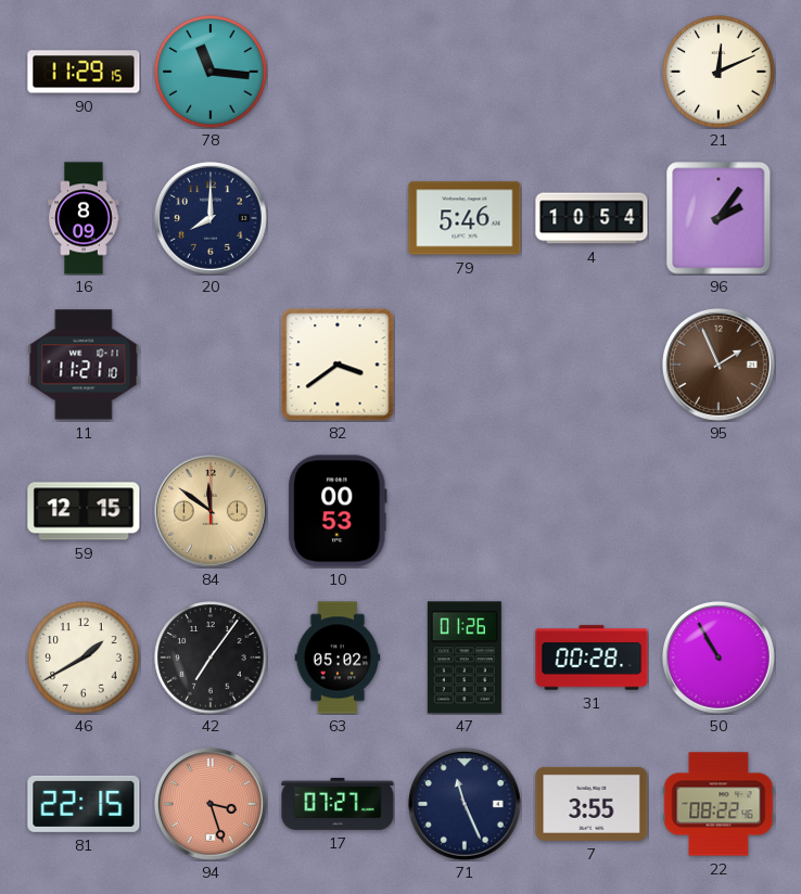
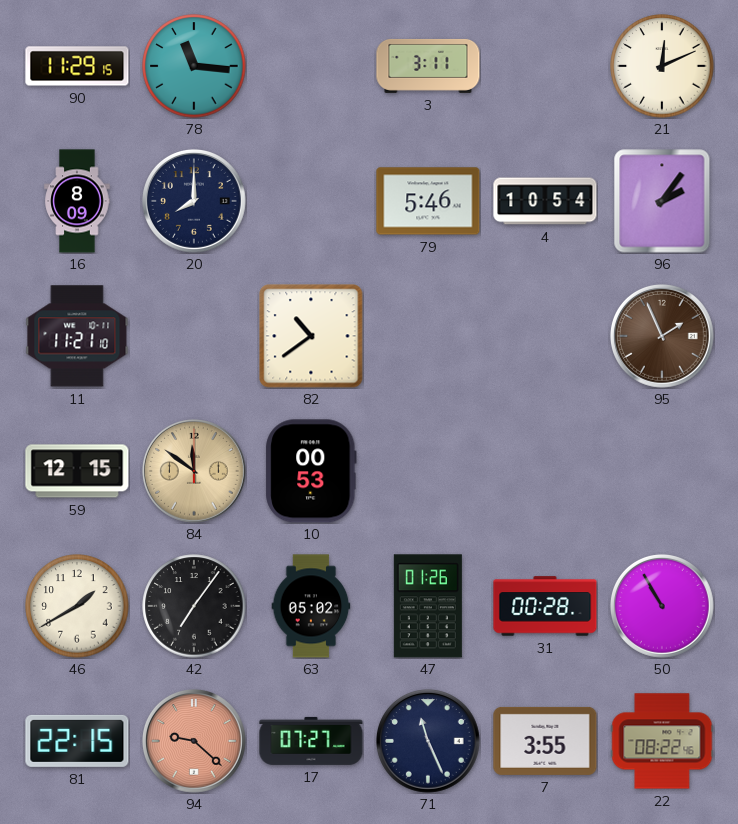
3: none -> 3:11 (428, 66)
82: 3:39 -> 10:39 (311, 336)
94: 3:27 -> 9:22 (194, 741)
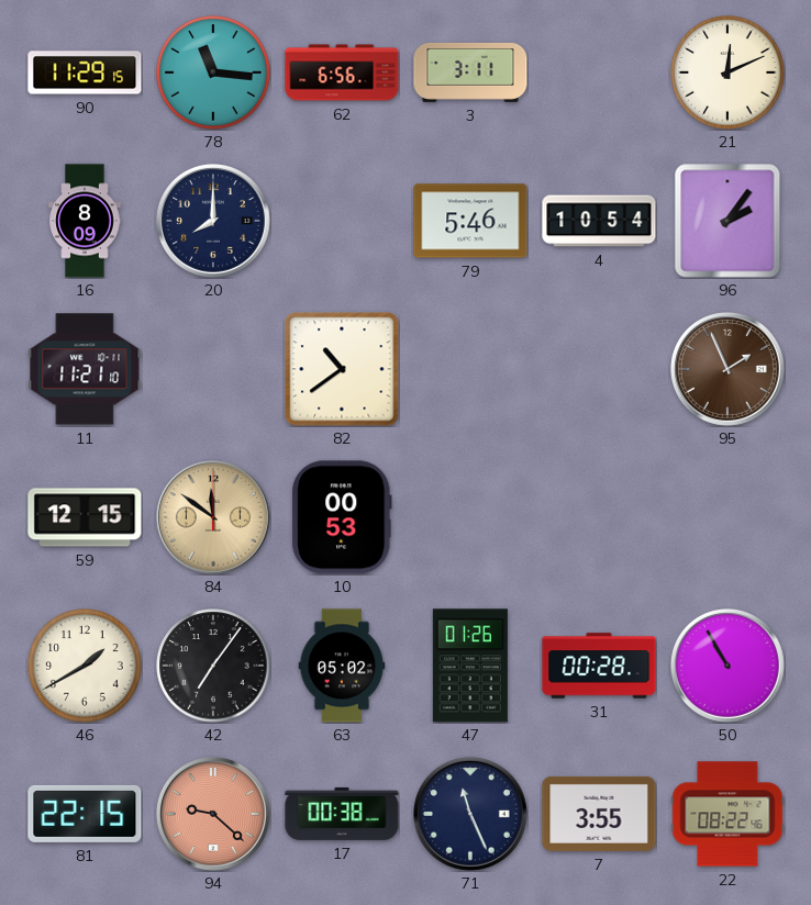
62: none -> 6:56 (342, 72)
17: 07:27 -> 00:38 (342, 814)
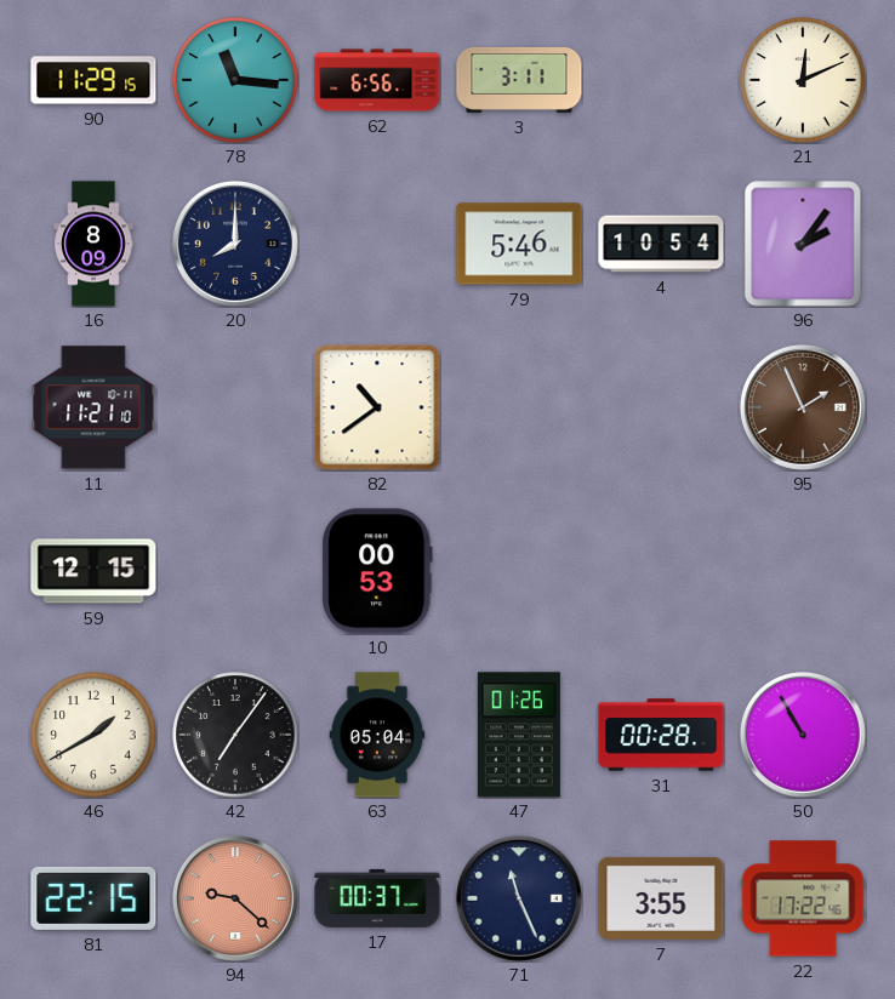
84: 11:51 -> none (213, 517)
63: 05:02 -> 05:04 (377, 735)
17: 00:38 -> 00:37 (377, 898)
22: 08:22 -> 17:22 (803, 898)
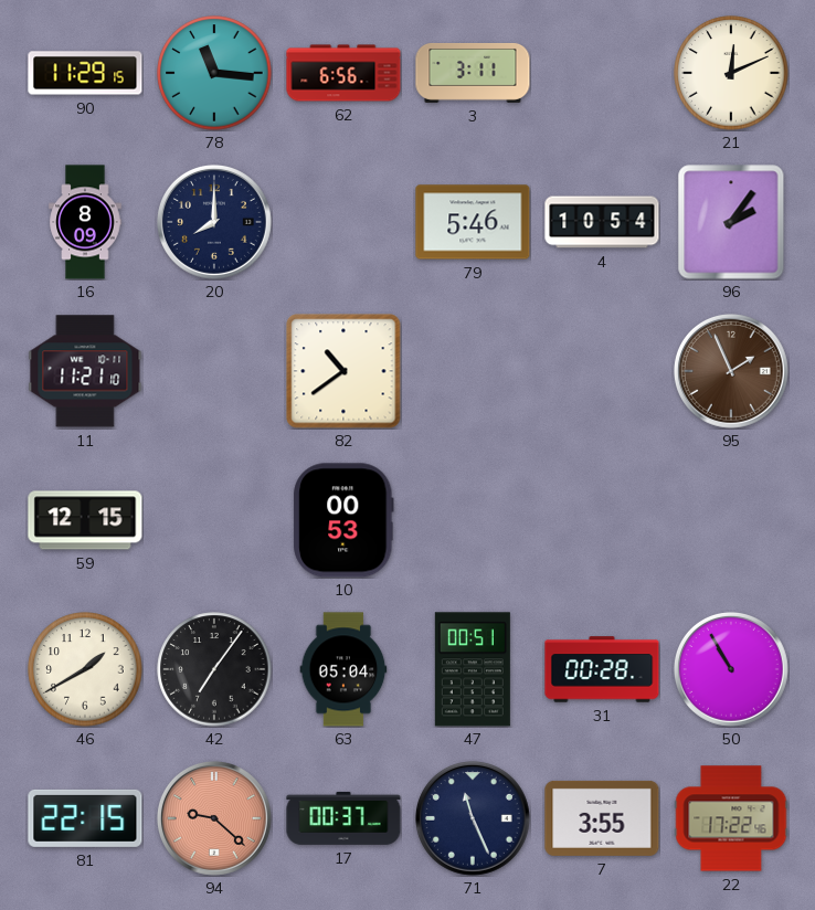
47: 01:26 -> 00:51 (473, 669)
